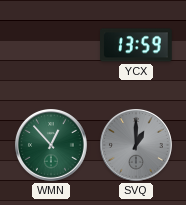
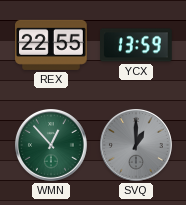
REX: none -> 22:55 (52, 45)
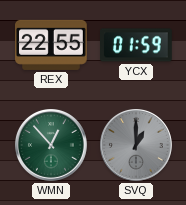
YCX: 13:59 -> 01:59 (137, 45)
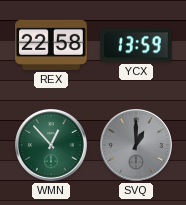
REX: 22:55 -> 22:58 (52, 45)
YCX: 01:59 -> 13:59 (137, 45)
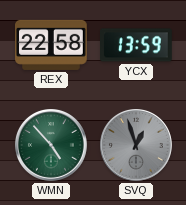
WMN: 12:53 -> 4:53 (52, 146)
SVQ: 1:00 -> 12:57 (137, 146)
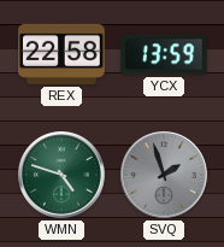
WMN: 4:53 -> 4:48 (63, 176)
SVQ: 12:57 -> 1:57 (165, 176)
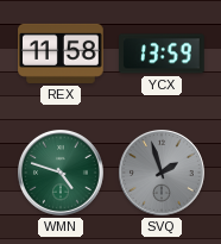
REX: 22:58 -> 11:58 (62, 54)
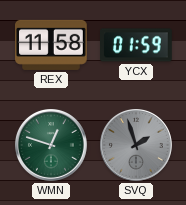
YCX: 13:59 -> 01:59 (137, 45)
WMN: 4:48 -> 12:48 (52, 146)
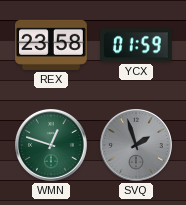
REX: 11:58 -> 23:58 (52, 45)
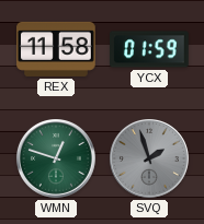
REX: 23:58 -> 11:58 (57, 49)
